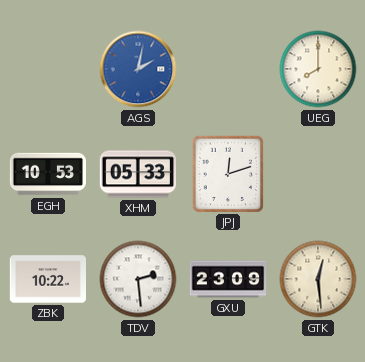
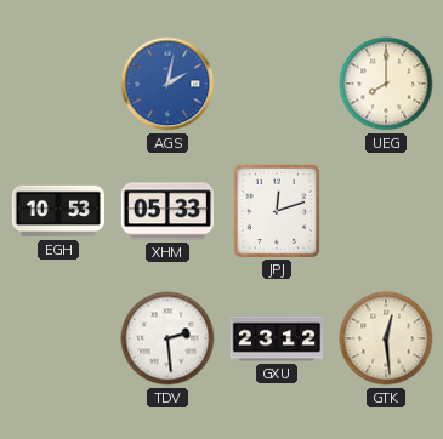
ZBK: 10:22 -> none (47, 279)
GXU: 23:09 -> 23:12 (277, 338)
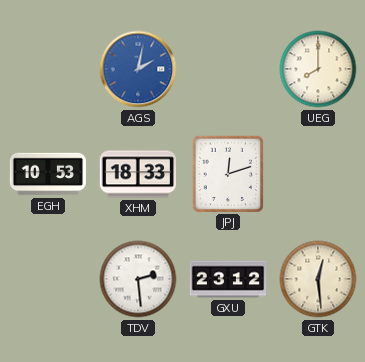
XHM: 05:33 -> 18:33 (137, 174)
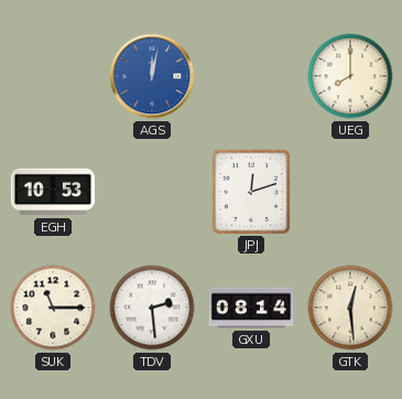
AGS: 2:02 -> 12:02 (152, 76)
XHM: 18:33 -> none (137, 174)
SUK: none -> 11:15 (53, 308)
GXU: 23:12 -> 08:14 (251, 308)
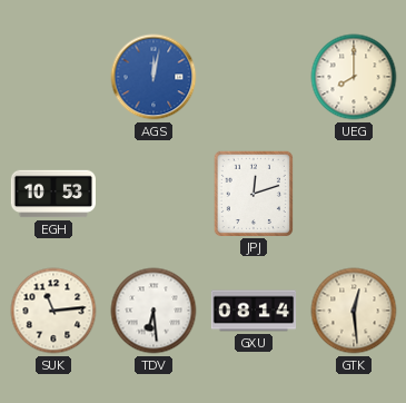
SUK: 11:15 -> 11:14 (53, 311)
TDV: 2:29 -> 6:29 (154, 311)
